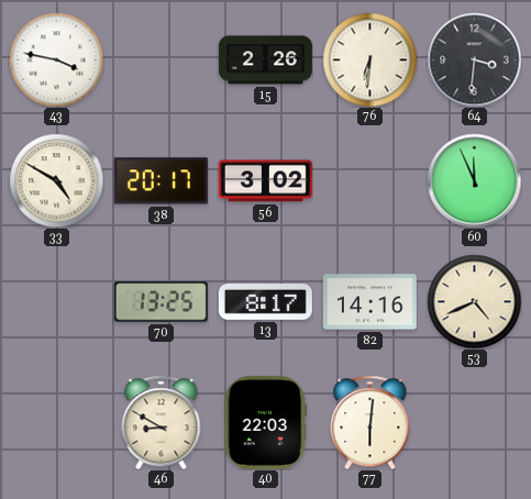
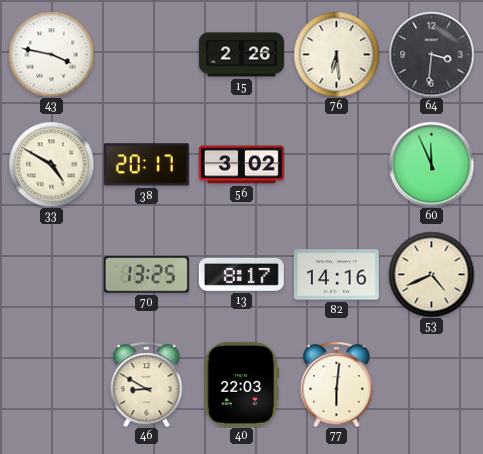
76: 6:31 -> 6:29 (336, 54)
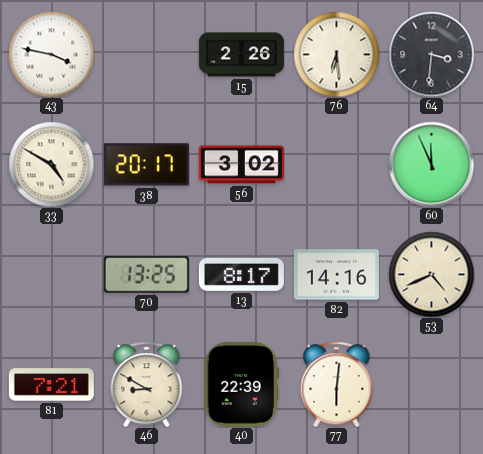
81: none -> 7:21 (51, 385)
40: 22:03 -> 22:39 (241, 384)
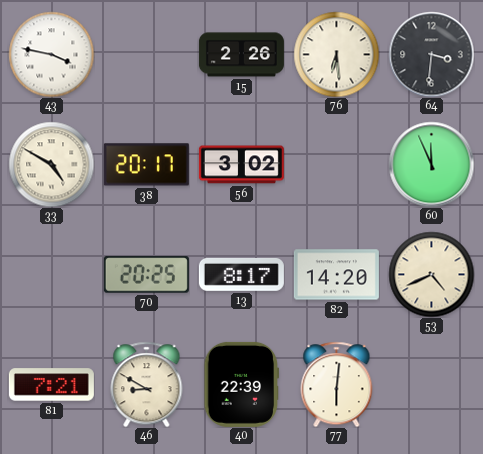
70: 13:25 -> 20:25 (146, 275)
82: 14:16 -> 14:20 (336, 275)
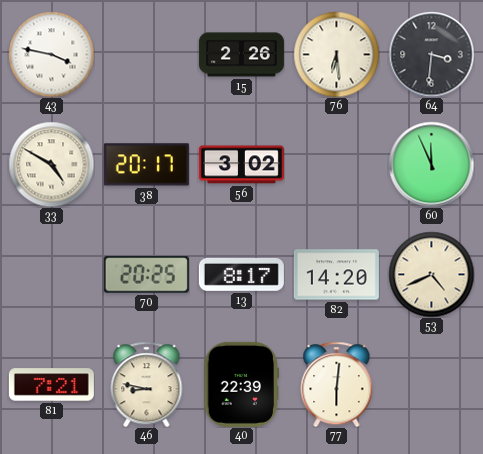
46: 8:50 -> 8:47 (147, 384)
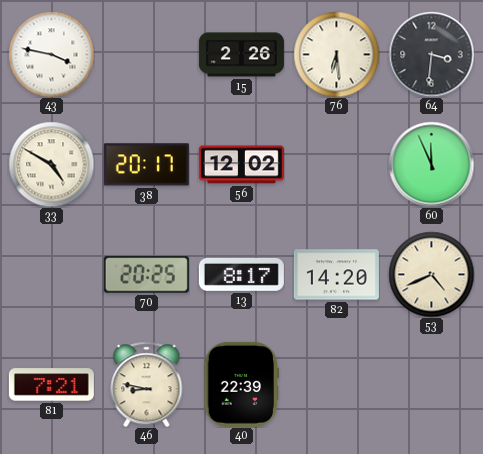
56: 3:02 -> 12:02 (241, 165)
77: 6:01 -> none (337, 384)
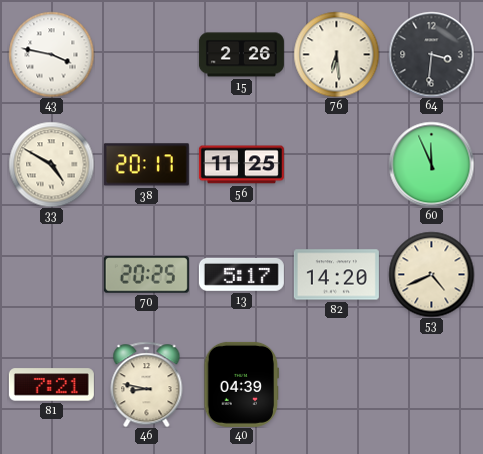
56: 12:02 -> 11:25 (241, 165)
13: 8:17 -> 5:17 (241, 274)
40: 22:39 -> 04:39 (241, 384)
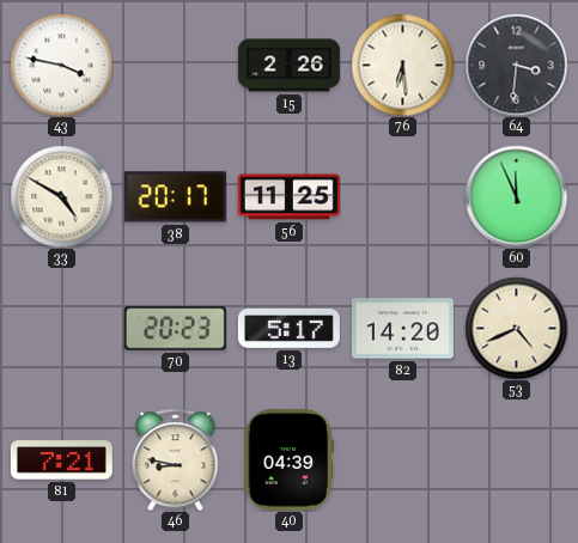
70: 20:25 -> 20:23 (175, 329)
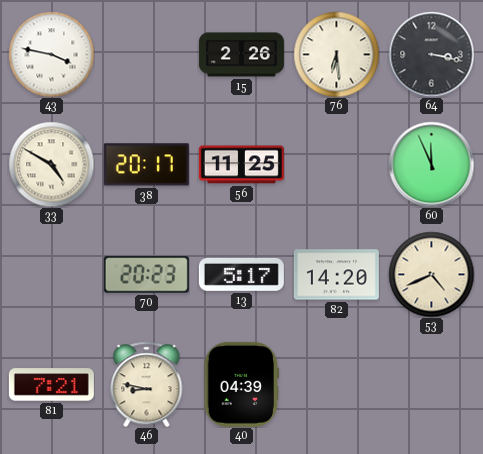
64: 3:31 -> 3:17 (431, 54)
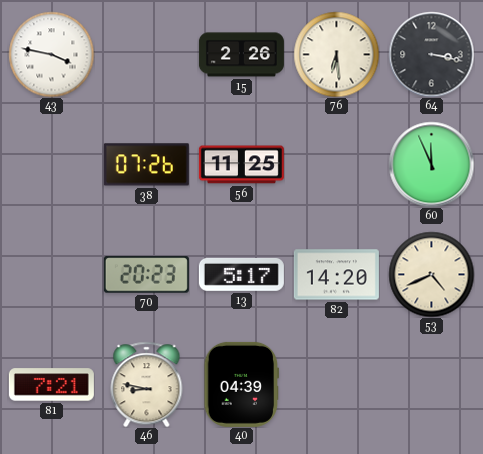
33: 4:50 -> none (51, 164)
38: 20:17 -> 07:26 (146, 165)
